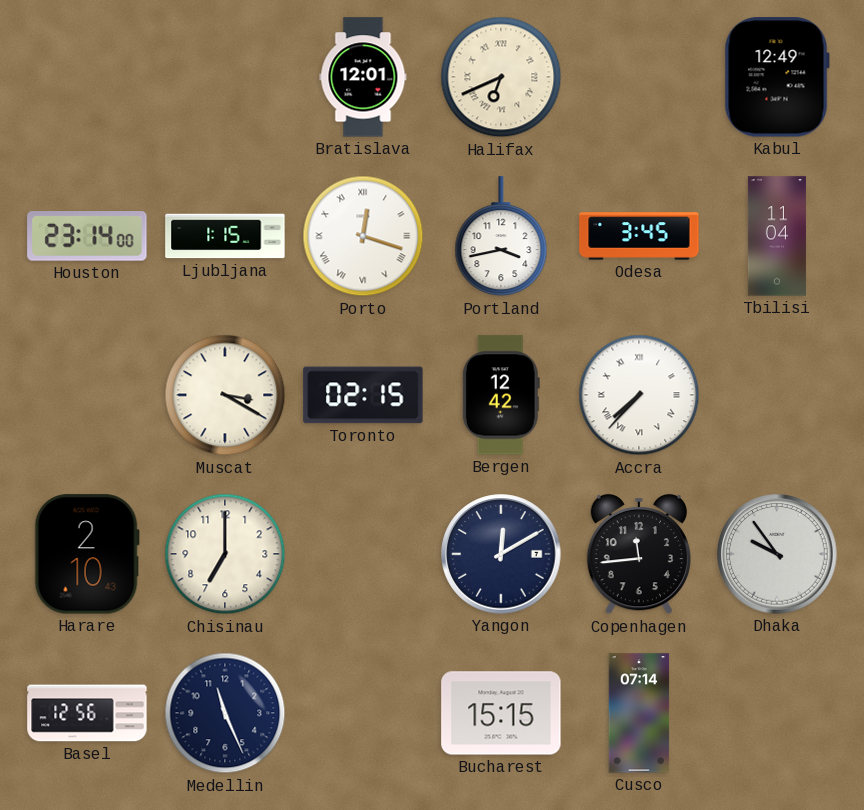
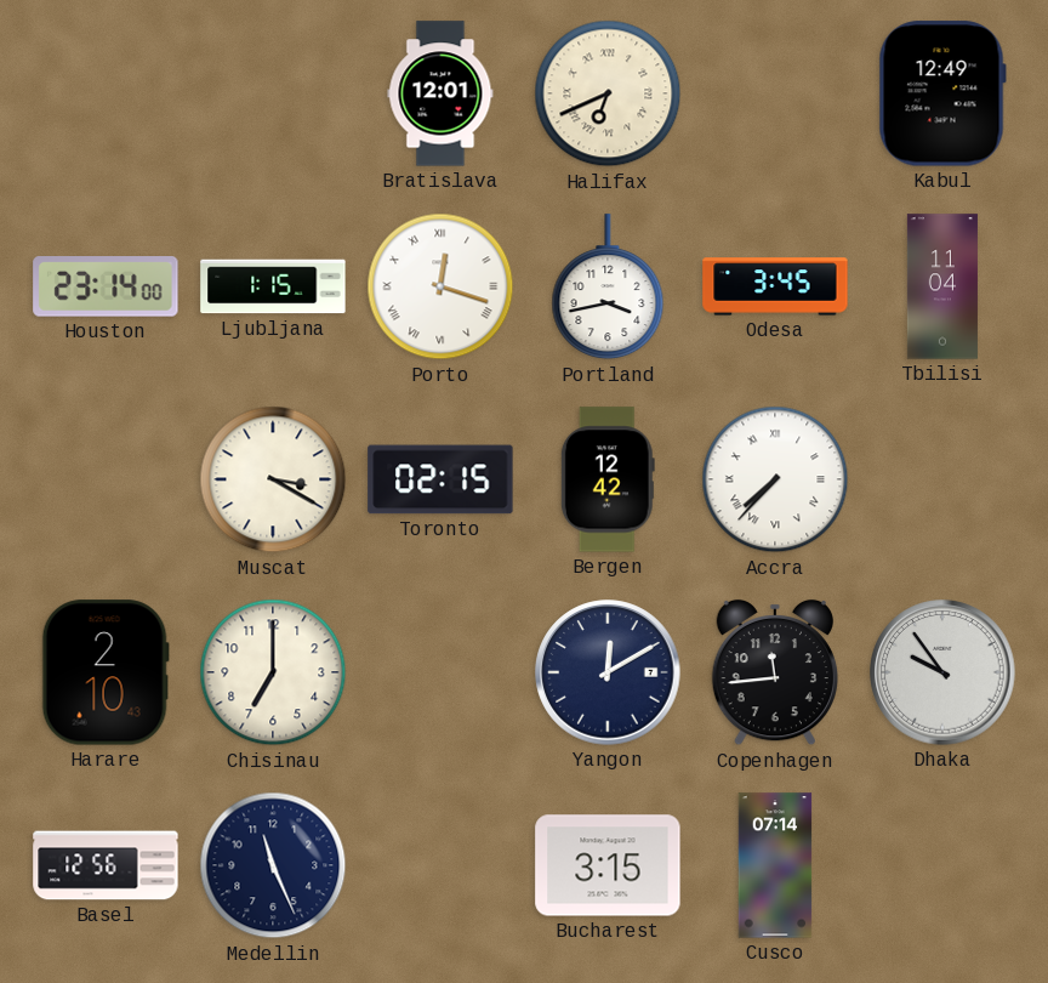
Bucharest: 15:15 -> 3:15 (608, 865)
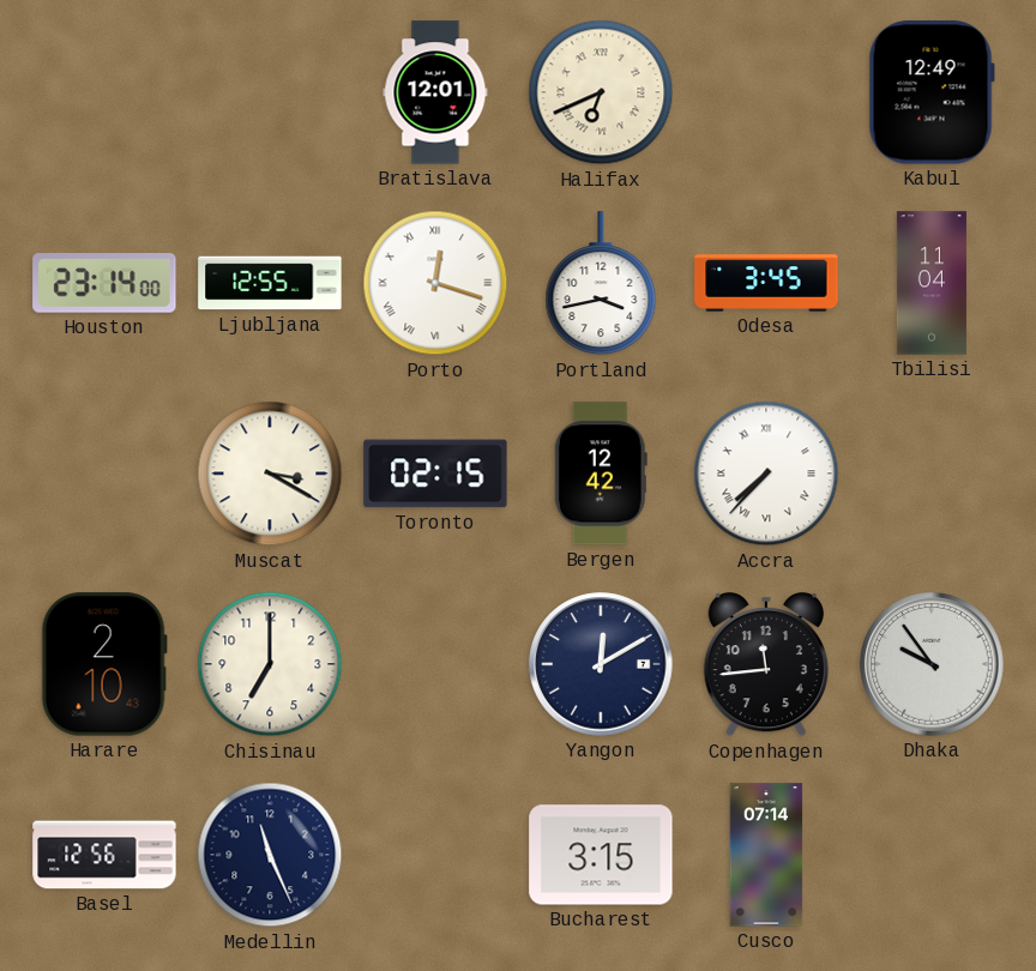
Ljubljana: 1:15 -> 12:55 (270, 283)
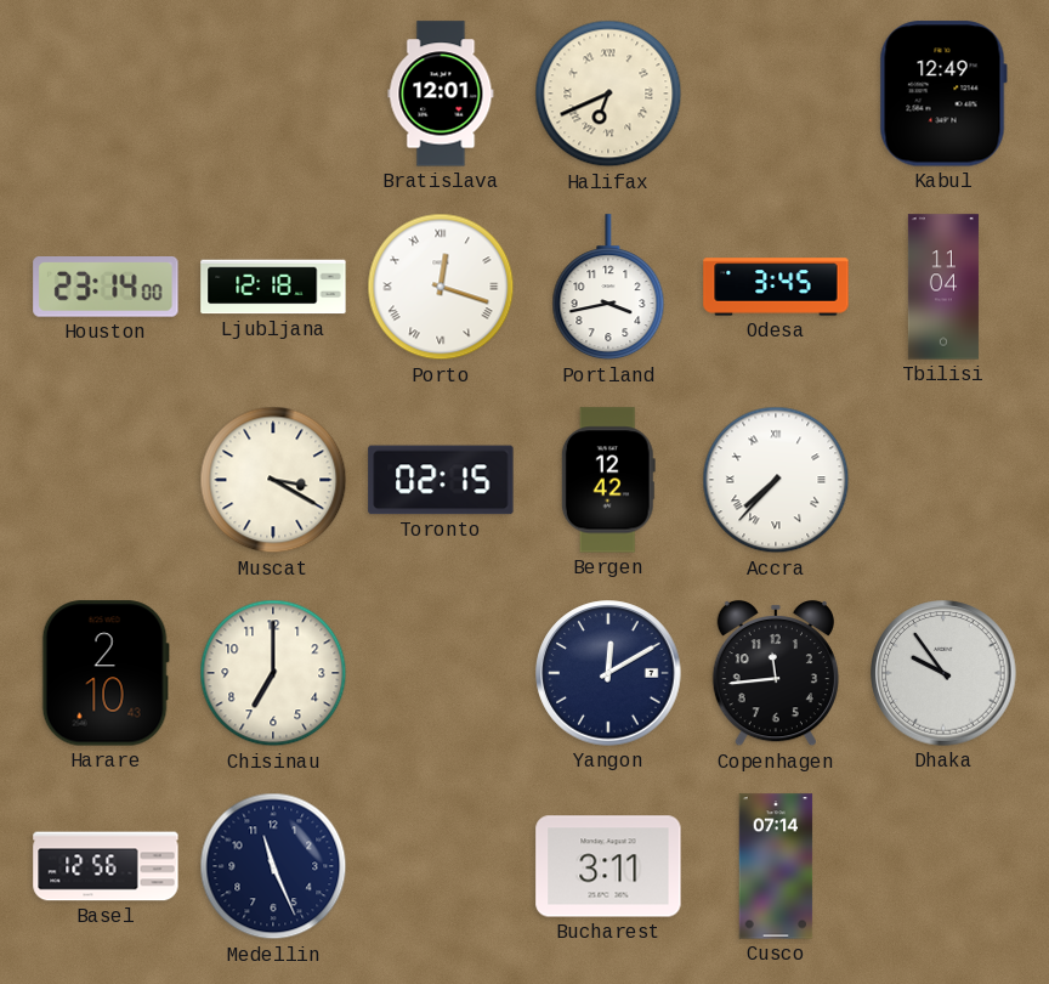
Ljubljana: 12:55 -> 12:18 (273, 287)
Bucharest: 3:15 -> 3:11 (608, 866)
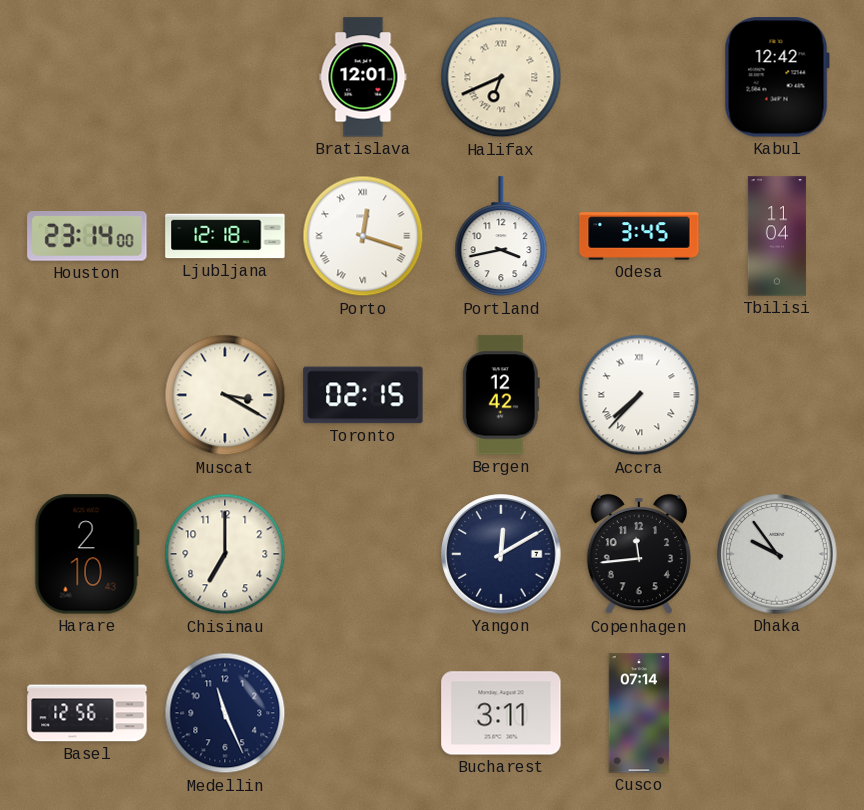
Kabul: 12:49 -> 12:42 (777, 77)
